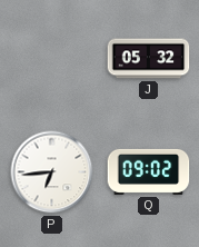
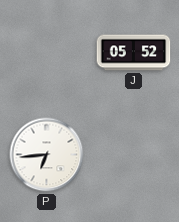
J: 05:32 -> 05:52 (134, 53)
Q: 09:02 -> none (149, 171)
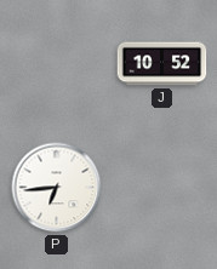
J: 05:52 -> 10:52 (162, 64)
